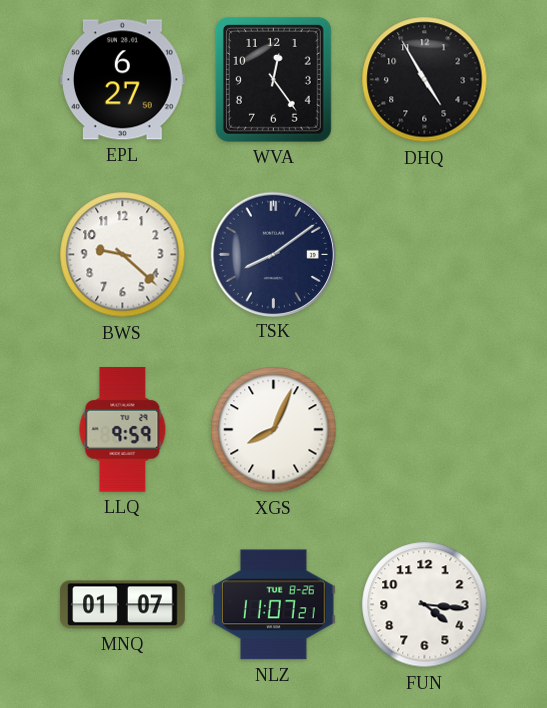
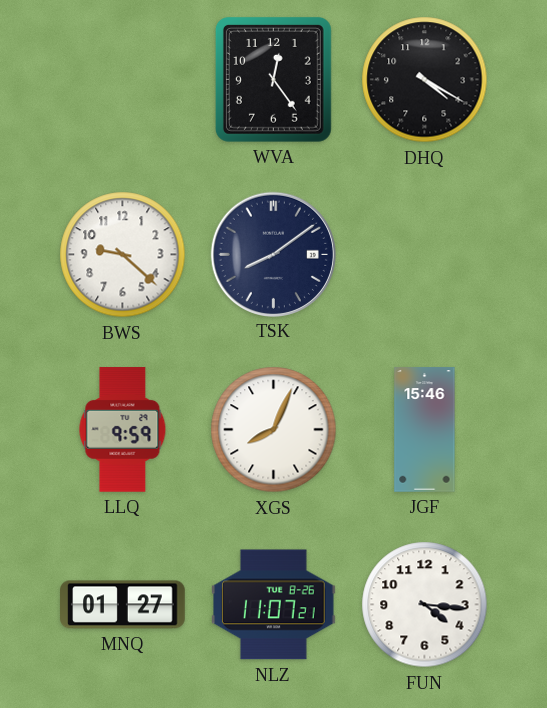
EPL: 6:27 -> none (123, 80)
DHQ: 4:55 -> 4:20 (425, 80)
JGF: none -> 15:46 (425, 430)
MNQ: 01:07 -> 01:27 (123, 605)
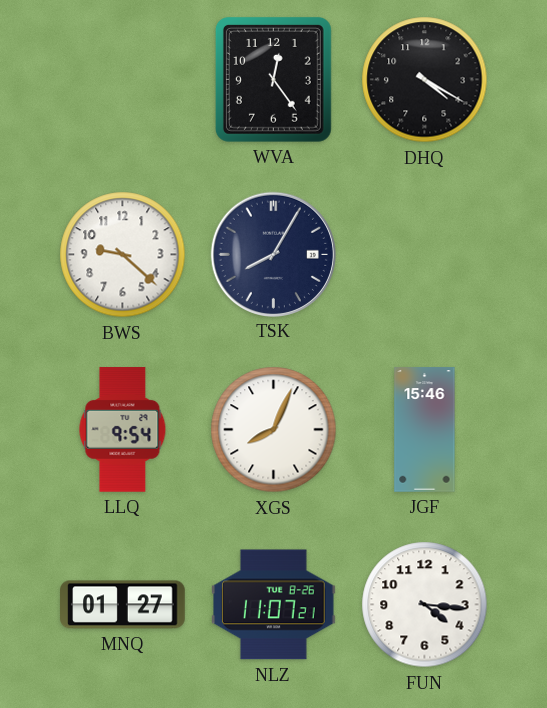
TSK: 8:09 -> 8:05 (273, 254)
LLQ: 9:59 -> 9:54 (123, 430)
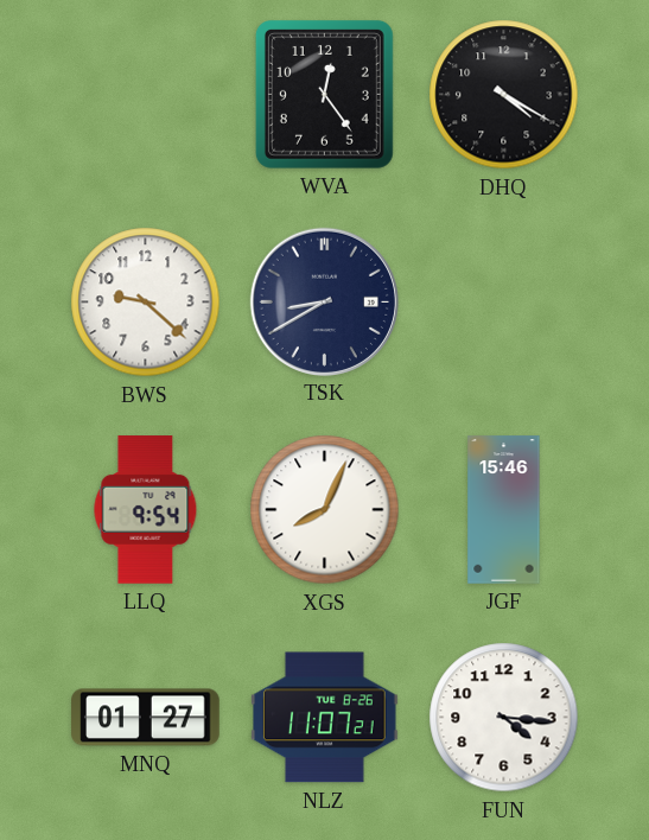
TSK: 8:05 -> 8:40 (324, 301)
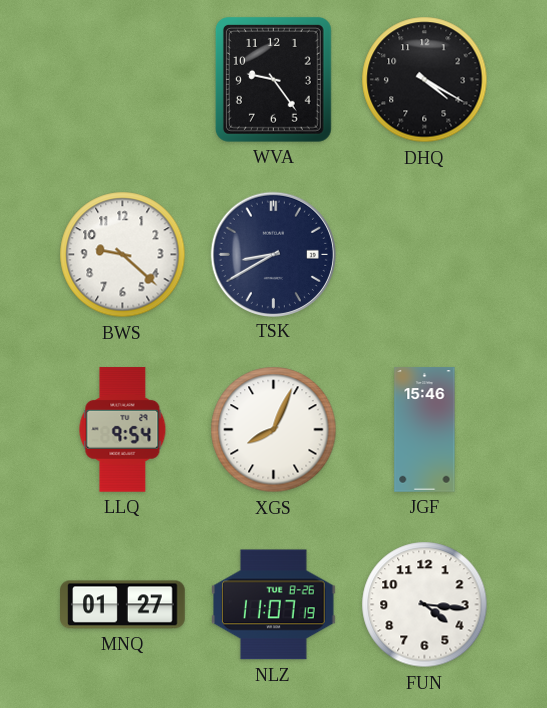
WVA: 12:24 -> 9:24 (273, 79)
NLZ: 11:07:21 -> 11:07:19 (274, 605)
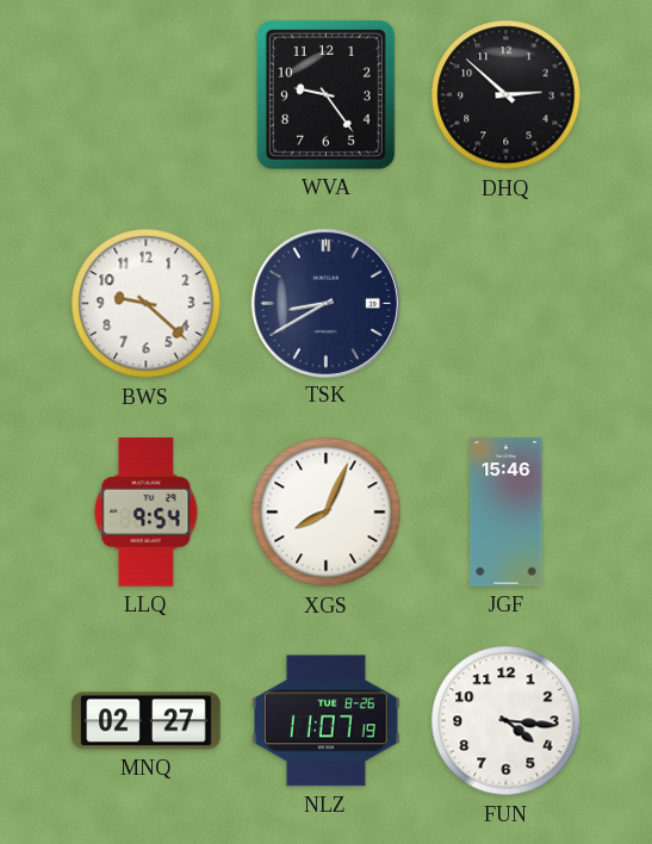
DHQ: 4:20 -> 2:52 (507, 95)
MNQ: 01:27 -> 02:27 (147, 721)
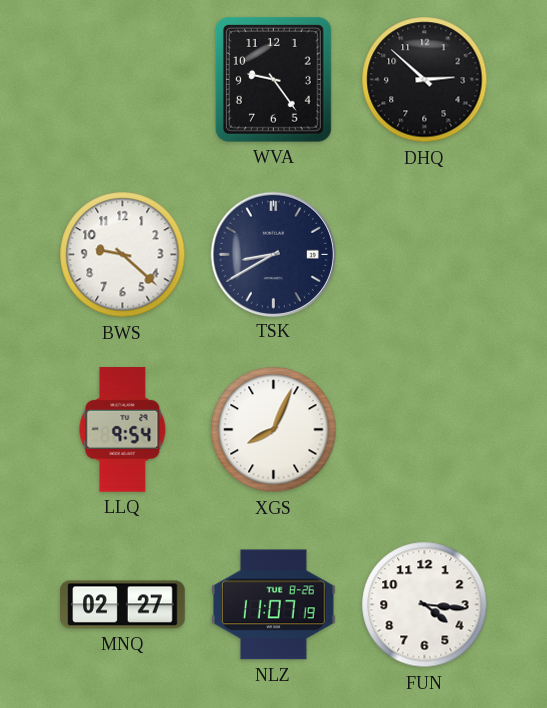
JGF: 15:46 -> none (507, 513)
